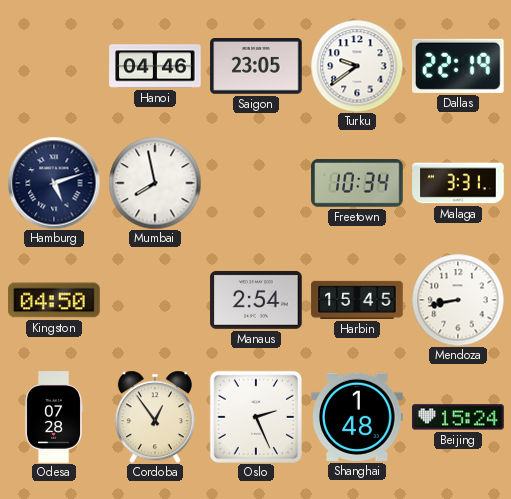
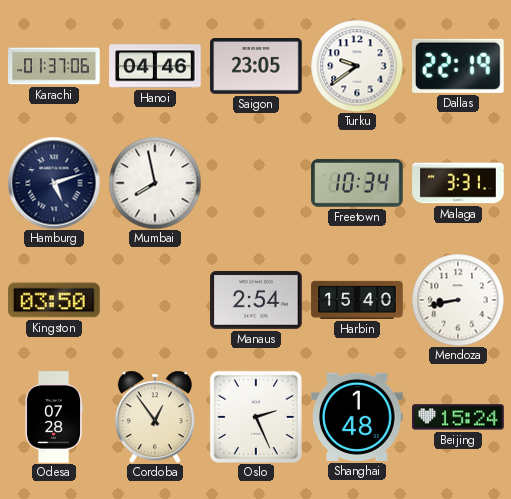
Karachi: none -> 01:37 (54, 66)
Kingston: 04:50 -> 03:50 (54, 300)
Harbin: 15:45 -> 15:40 (357, 300)
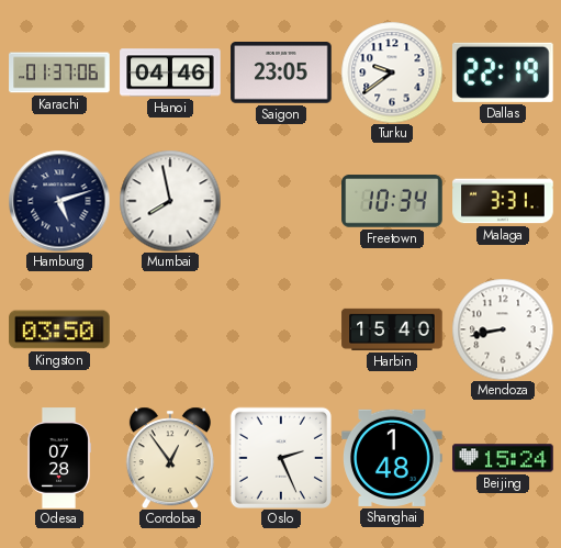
Manaus: 2:54 -> none (256, 300)
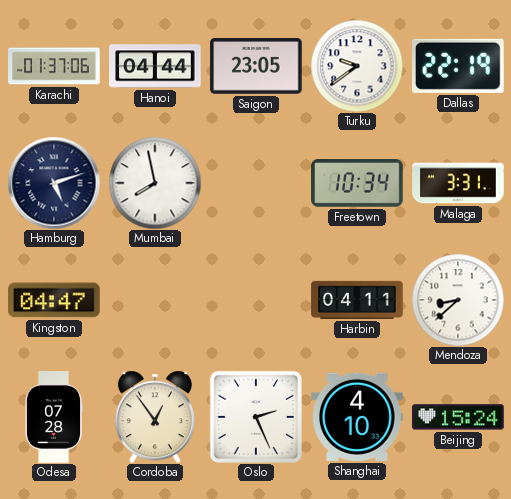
Hanoi: 04:46 -> 04:44 (155, 66)
Kingston: 03:50 -> 04:47 (54, 300)
Harbin: 15:40 -> 04:11 (357, 300)
Mendoza: 8:43 -> 8:38 (458, 300)
Shanghai: 1:48 -> 4:10 (357, 417)
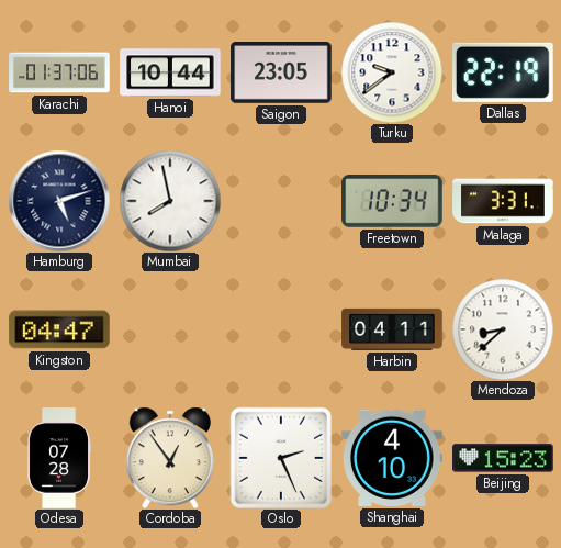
Hanoi: 04:44 -> 10:44 (170, 72)
Beijing: 15:24 -> 15:23 (503, 458)
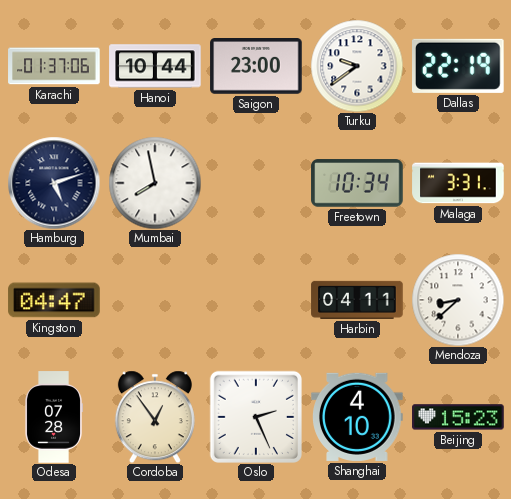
Saigon: 23:05 -> 23:00 (256, 67)
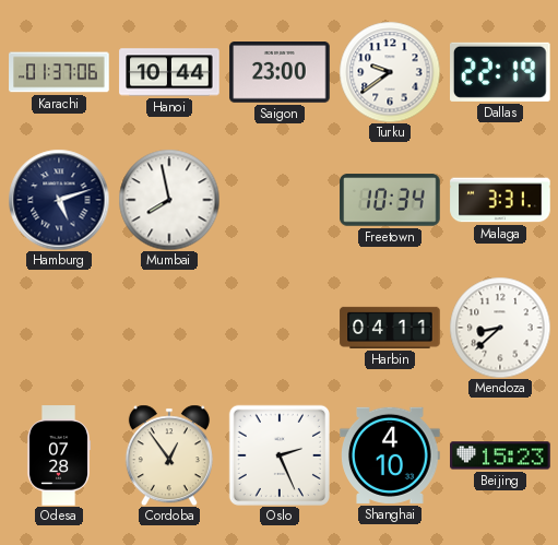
Kingston: 04:47 -> none (54, 300)
